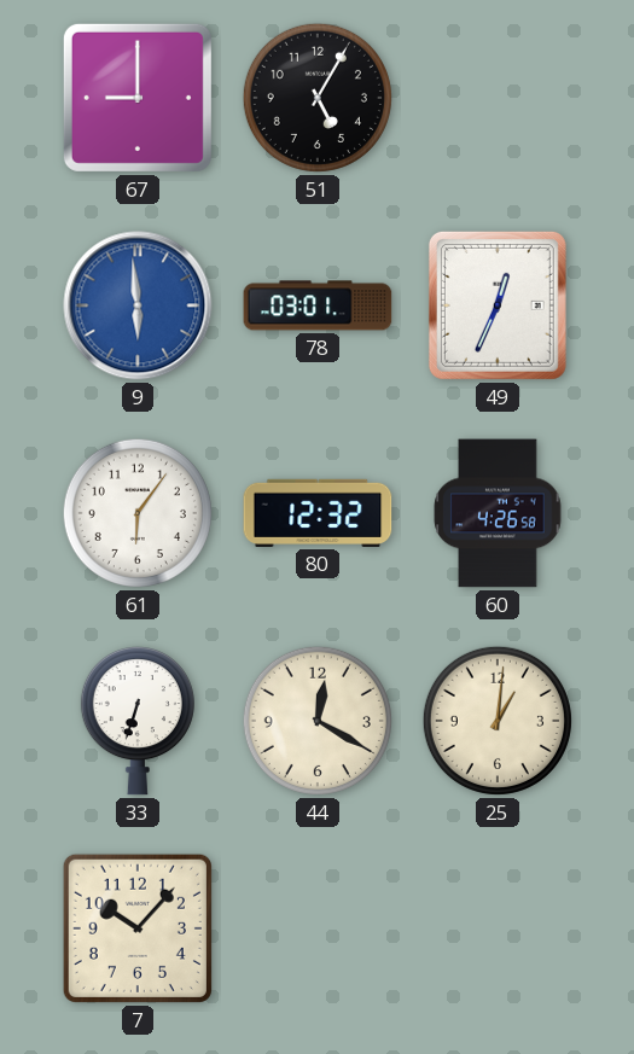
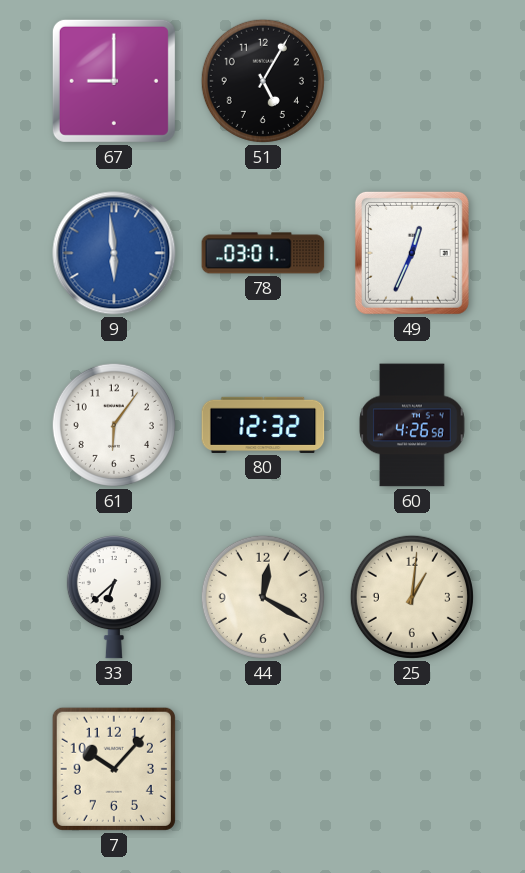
33: 6:33 -> 6:38 (114, 597)
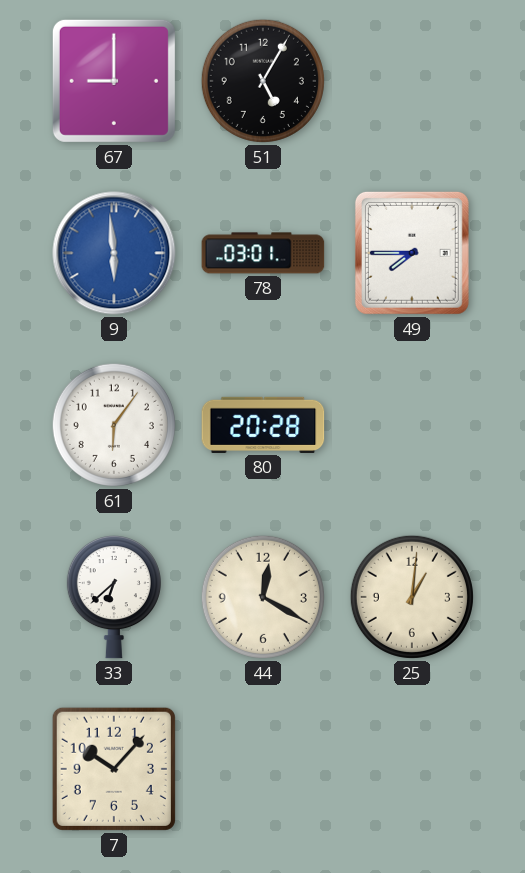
49: 12:34 -> 7:45 (412, 253)
80: 12:32 -> 20:28 (263, 425)
60: 4:26 -> none (412, 425)
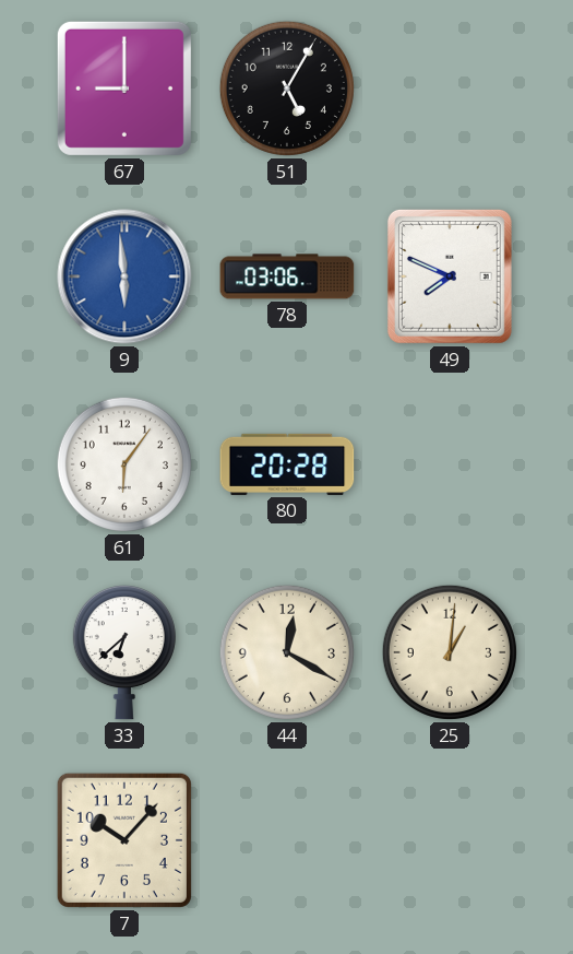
78: 03:01 -> 03:06 (287, 276)
49: 7:45 -> 7:49 (450, 276)
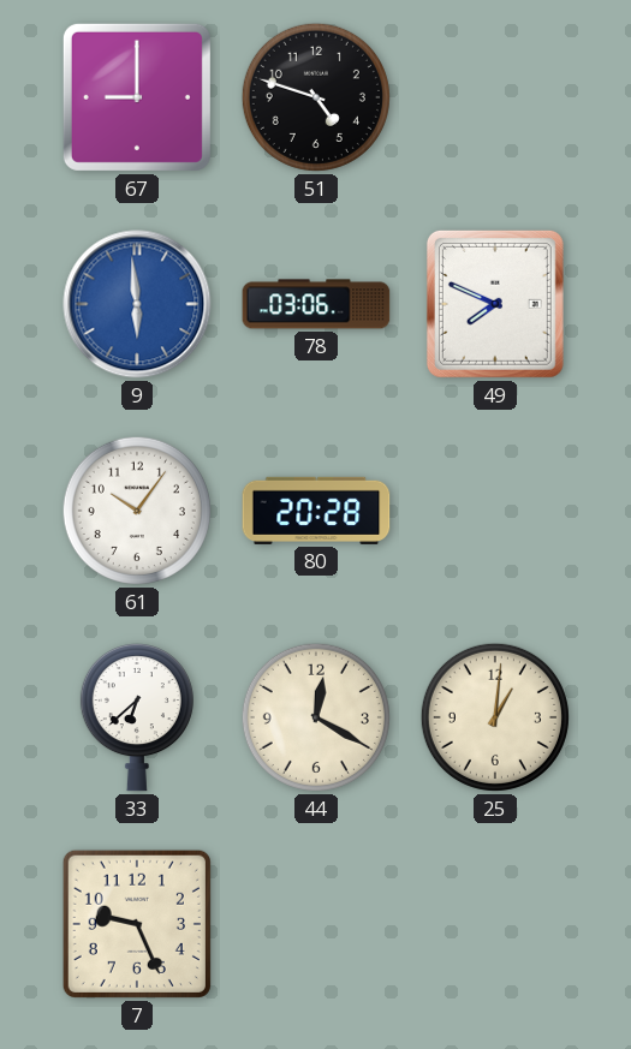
51: 5:05 -> 4:48 (316, 97)
61: 6:06 -> 10:06 (137, 511)
7: 10:07 -> 9:26 (137, 924)
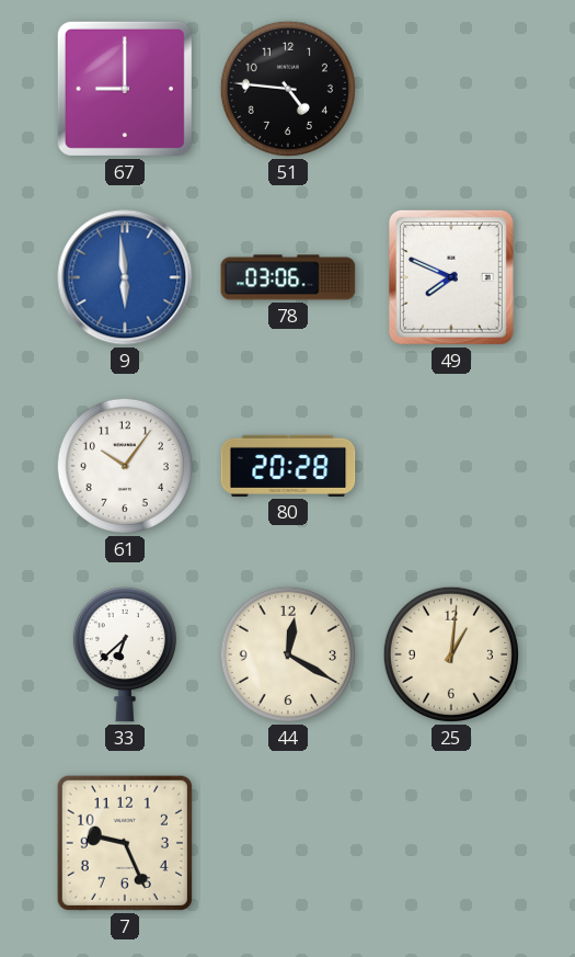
51: 4:48 -> 4:46 (288, 89)
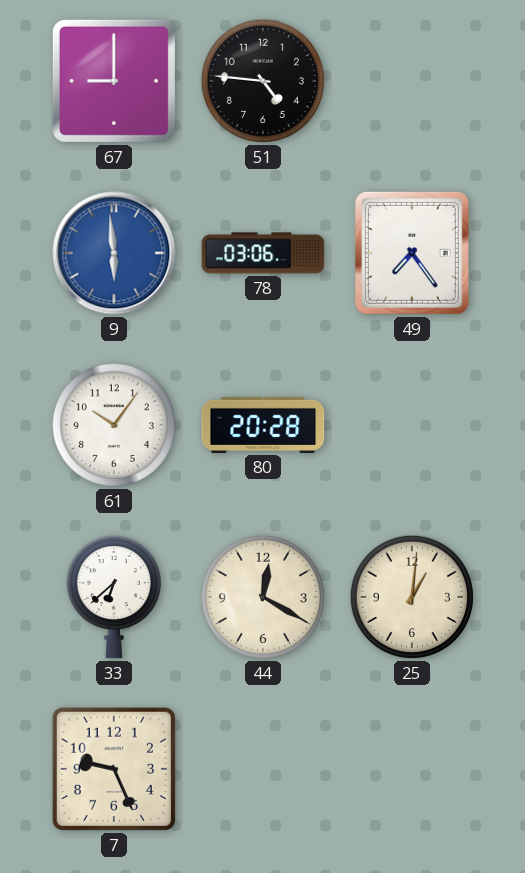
49: 7:49 -> 7:24 (412, 253)
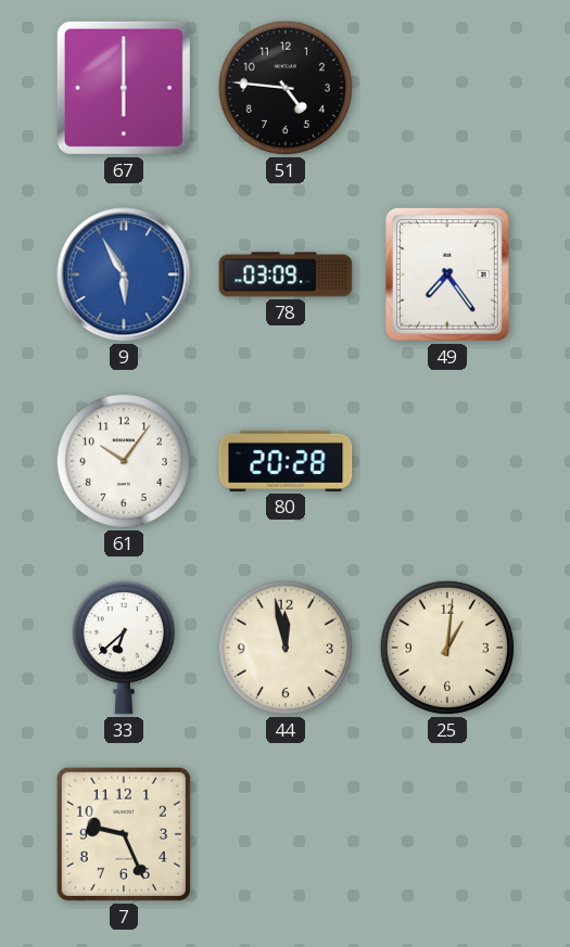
67: 9:00 -> 6:00 (124, 88)
9: 5:59 -> 5:55 (124, 274)
78: 03:06 -> 03:09 (286, 274)
44: 12:20 -> 11:58 (286, 648)
